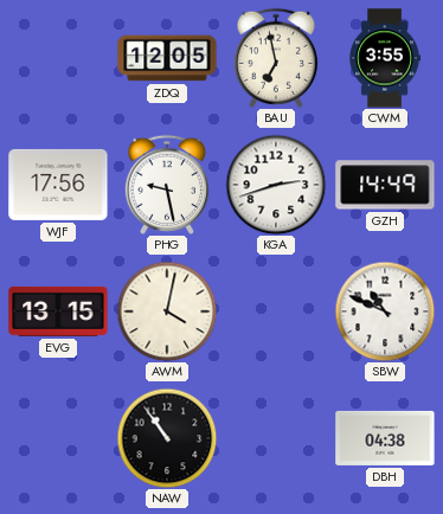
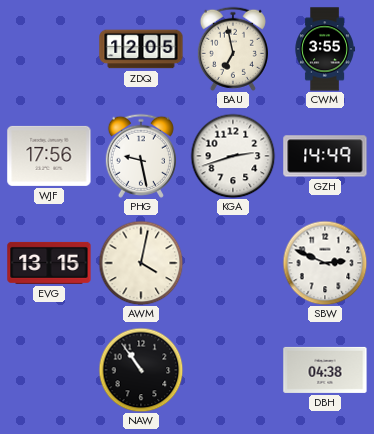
SBW: 10:49 -> 2:49 (325, 263)
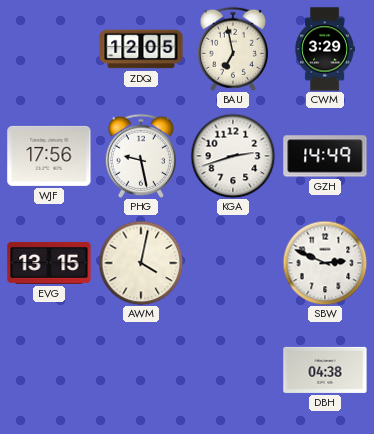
CWM: 3:55 -> 3:29 (325, 49)
NAW: 10:54 -> none (141, 370)
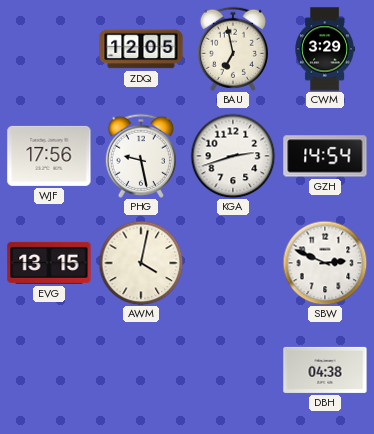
GZH: 14:49 -> 14:54 (325, 156)
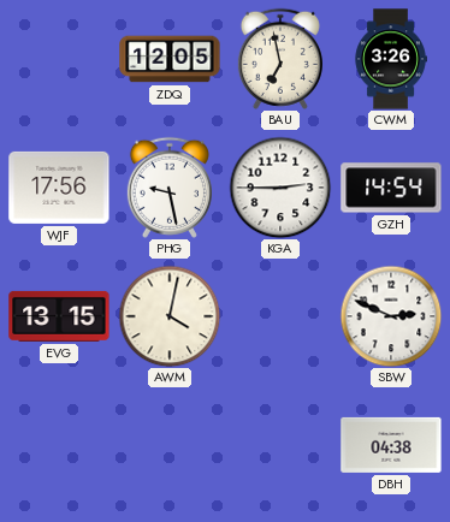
CWM: 3:29 -> 3:26 (391, 59)
KGA: 2:42 -> 2:45 (280, 188)
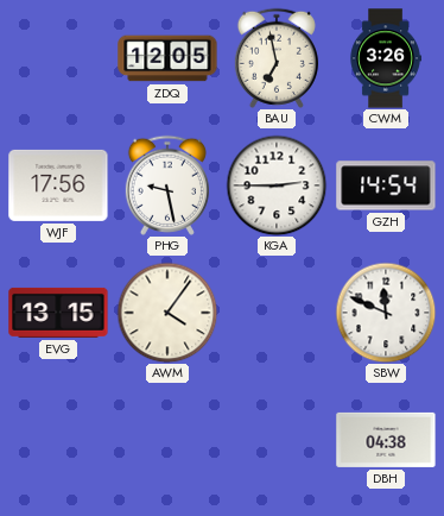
AWM: 4:02 -> 4:06 (167, 313)
SBW: 2:49 -> 11:49 (386, 313)
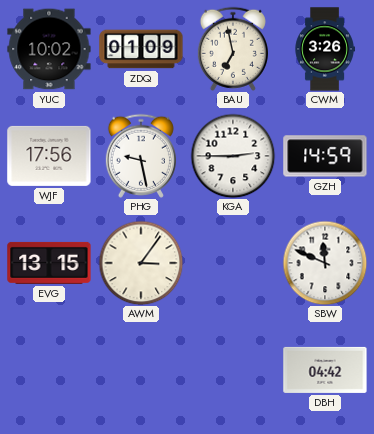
YUC: none -> 10:02 (49, 49)
ZDQ: 12:05 -> 01:09 (141, 49)
GZH: 14:54 -> 14:59 (325, 156)
AWM: 4:06 -> 3:06 (141, 263)
DBH: 04:38 -> 04:42 (325, 370)
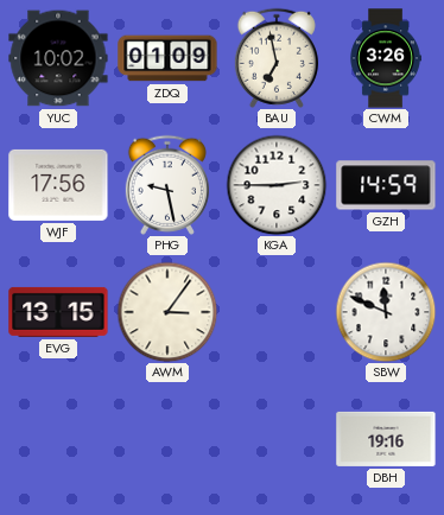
DBH: 04:42 -> 19:16 (386, 439)
